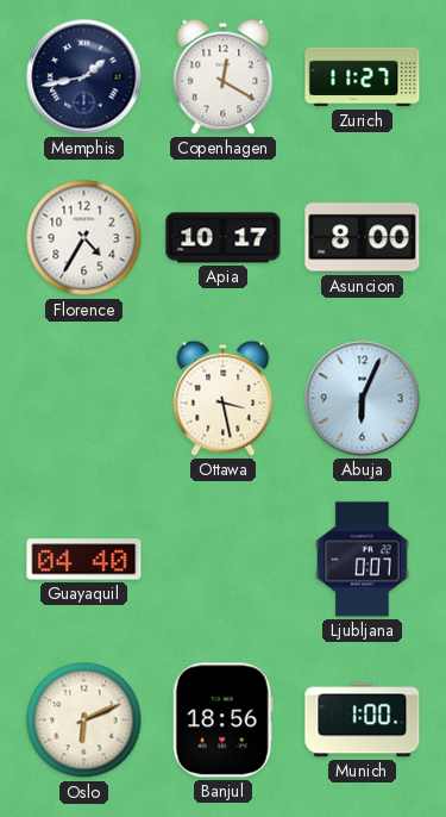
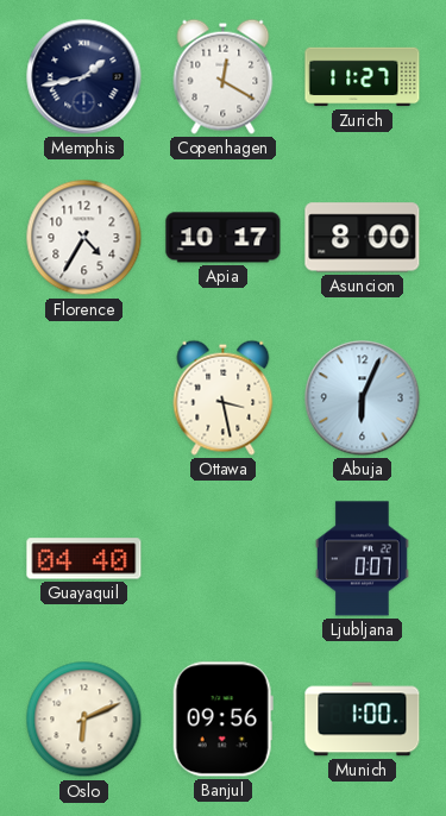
Banjul: 18:56 -> 09:56 (222, 720)
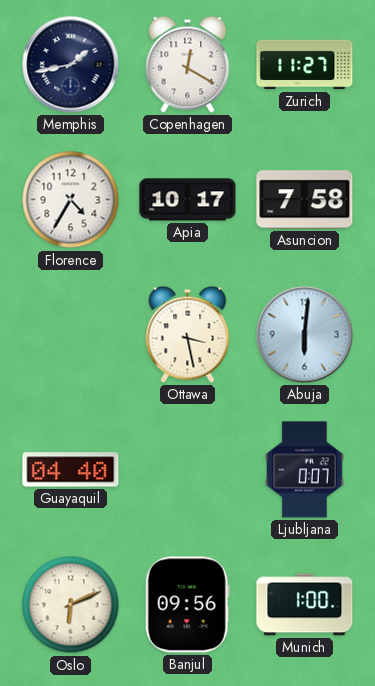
Asuncion: 8:00 -> 7:58 (305, 200)
Abuja: 6:04 -> 6:01 (305, 335)
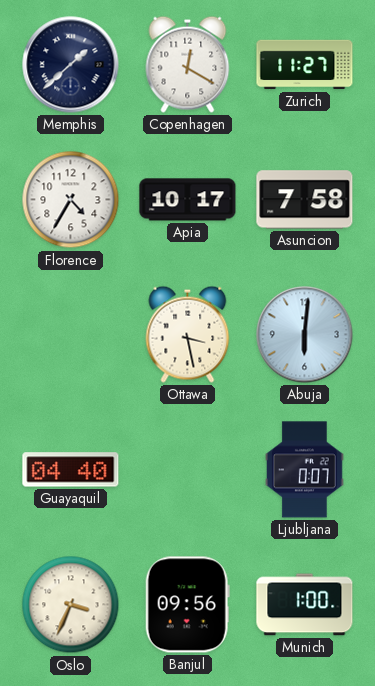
Memphis: 1:43 -> 1:38 (71, 65)
Oslo: 6:11 -> 3:34 (71, 605)
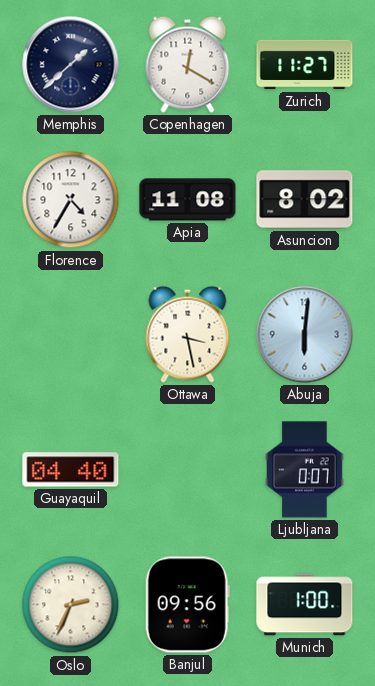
Apia: 10:17 -> 11:08 (188, 200)
Asuncion: 7:58 -> 8:02 (305, 200)
Oslo: 3:34 -> 2:34 (71, 605)
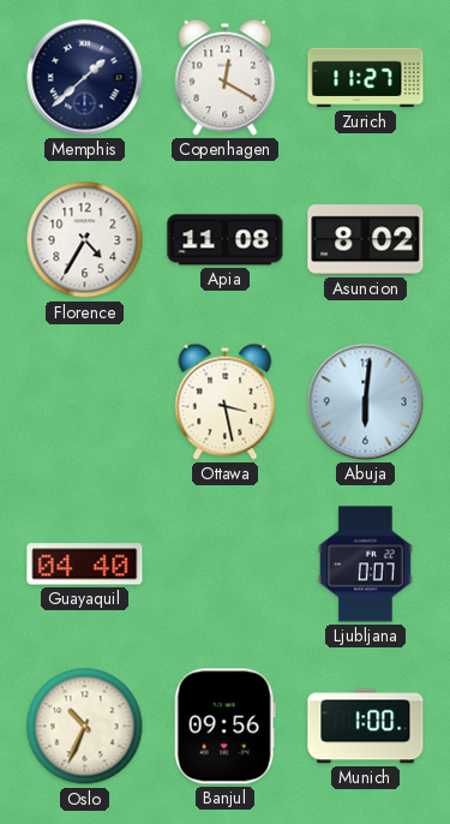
Oslo: 2:34 -> 10:34 (85, 727)
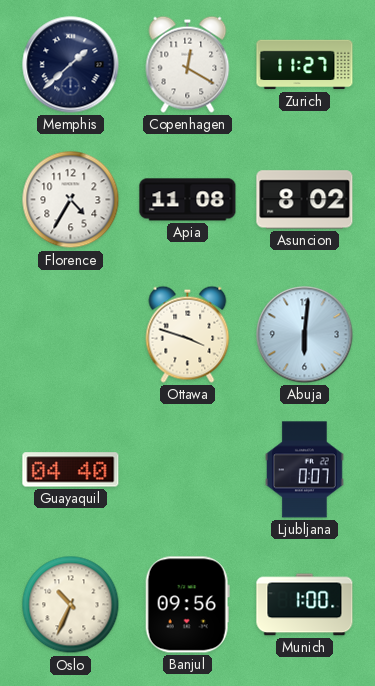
Ottawa: 3:28 -> 3:48 (188, 334)
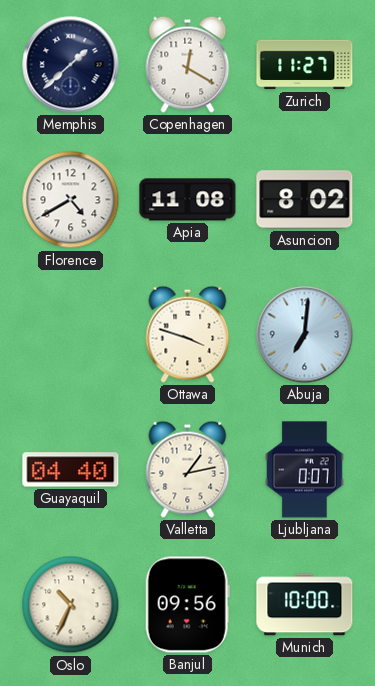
Florence: 4:35 -> 4:40 (71, 200)
Abuja: 6:01 -> 7:01 (305, 335)
Valletta: none -> 1:13 (188, 469)
Munich: 1:00 -> 10:00 (305, 605)
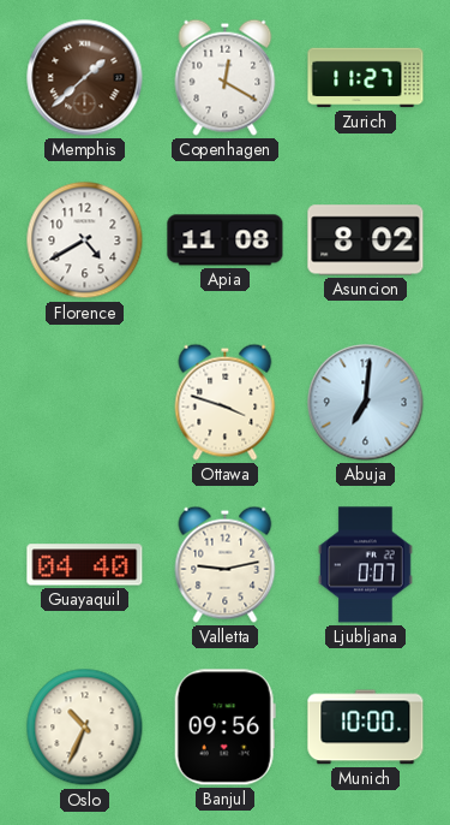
Memphis dial: navy -> brown (85, 78)
Valletta: 1:13 -> 9:13 (226, 564)
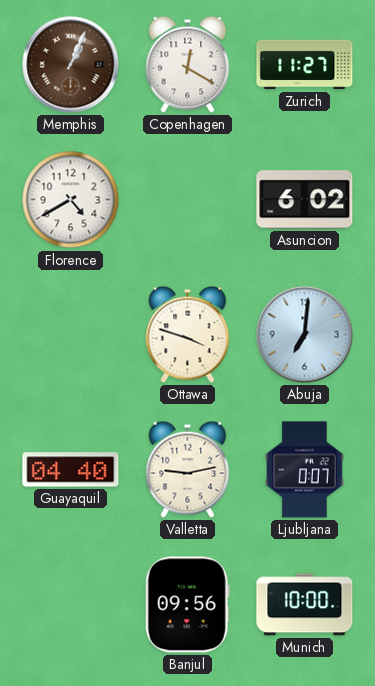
Memphis: 1:38 -> 1:04 (71, 65)
Apia: 11:08 -> none (226, 241)
Asuncion: 8:02 -> 6:02 (305, 200)
Oslo: 10:34 -> none (85, 728)
